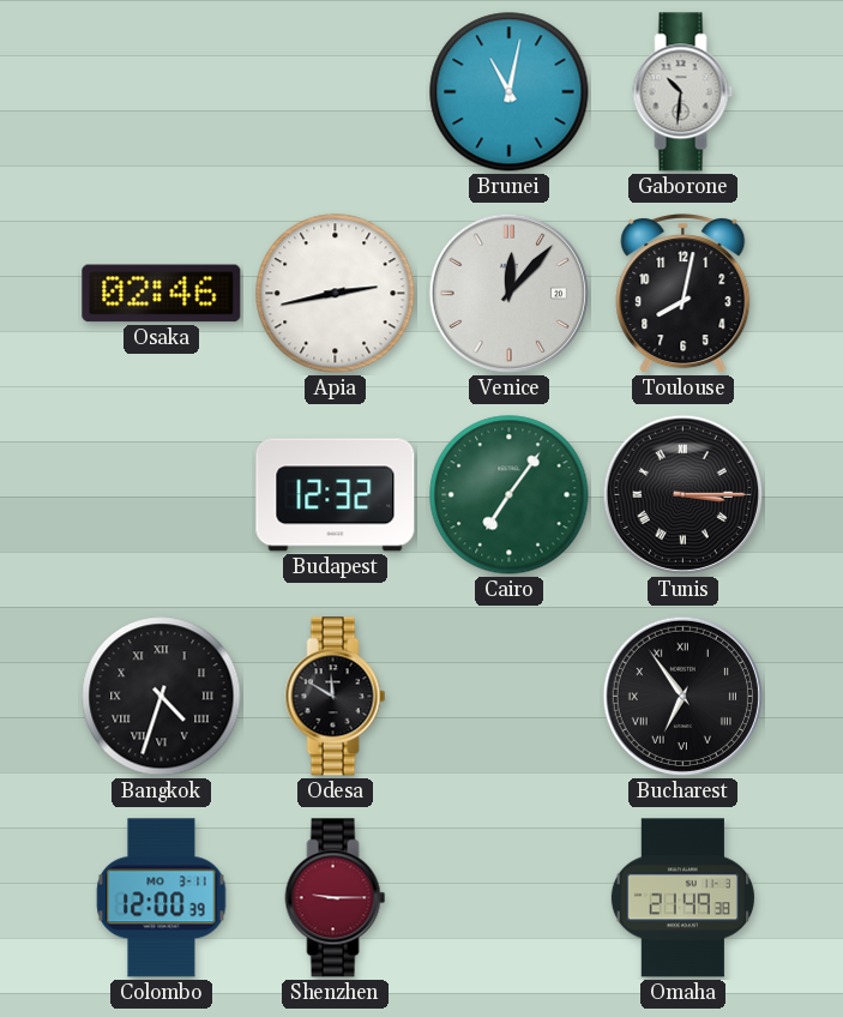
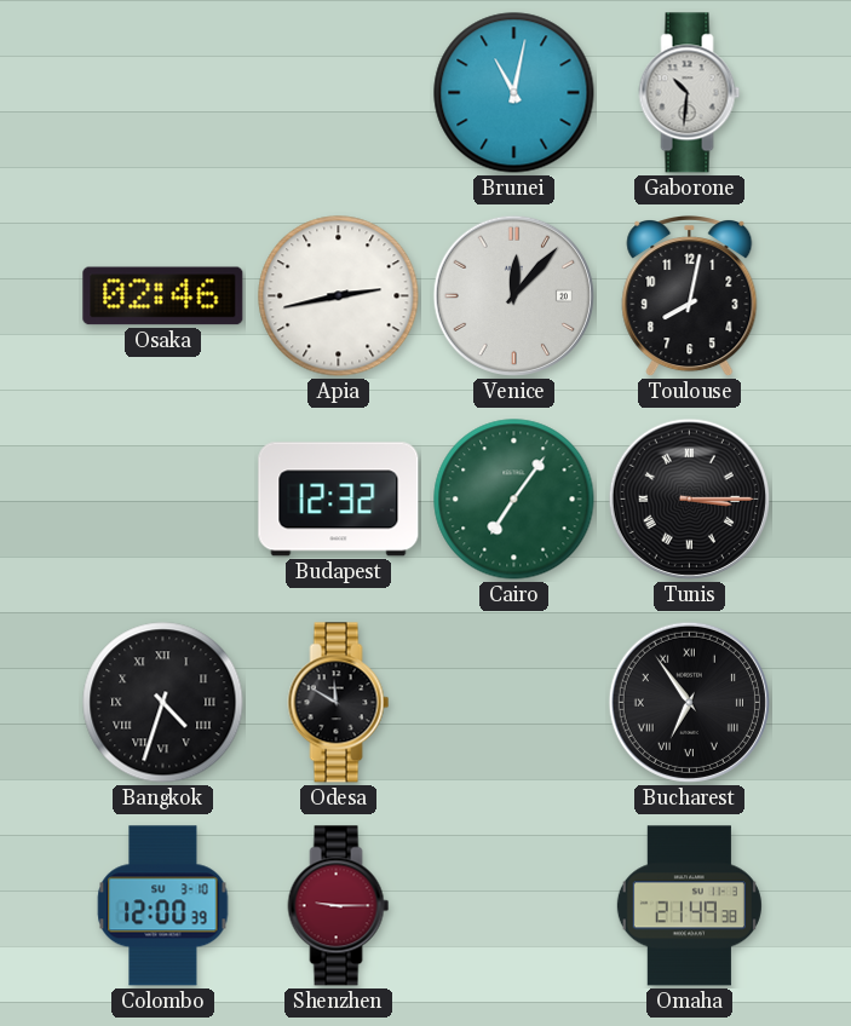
Colombo date: MO 3-11 -> SU 3-10 (163, 906)
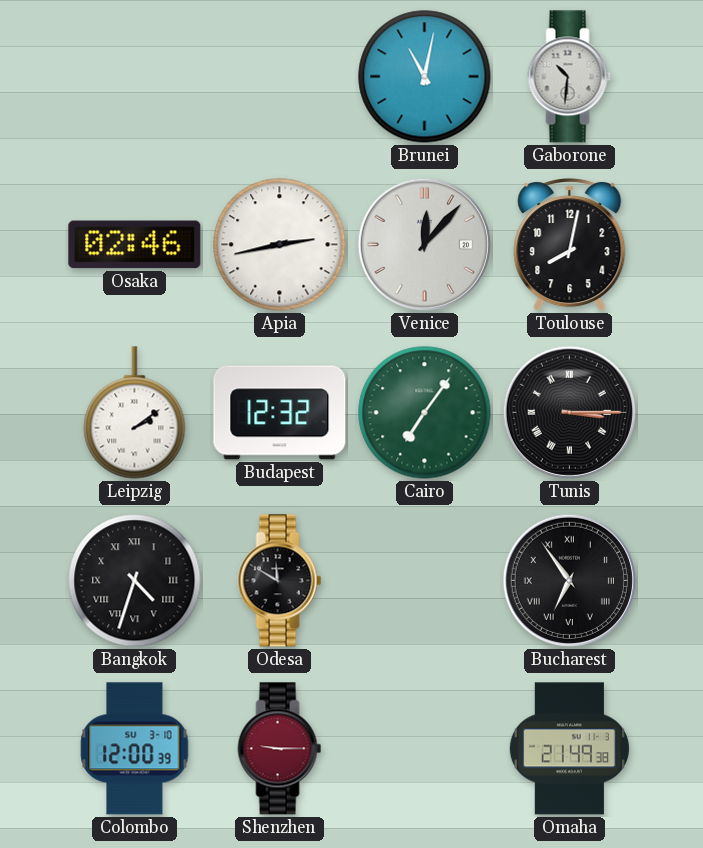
Leipzig: none -> 2:09 (135, 413)
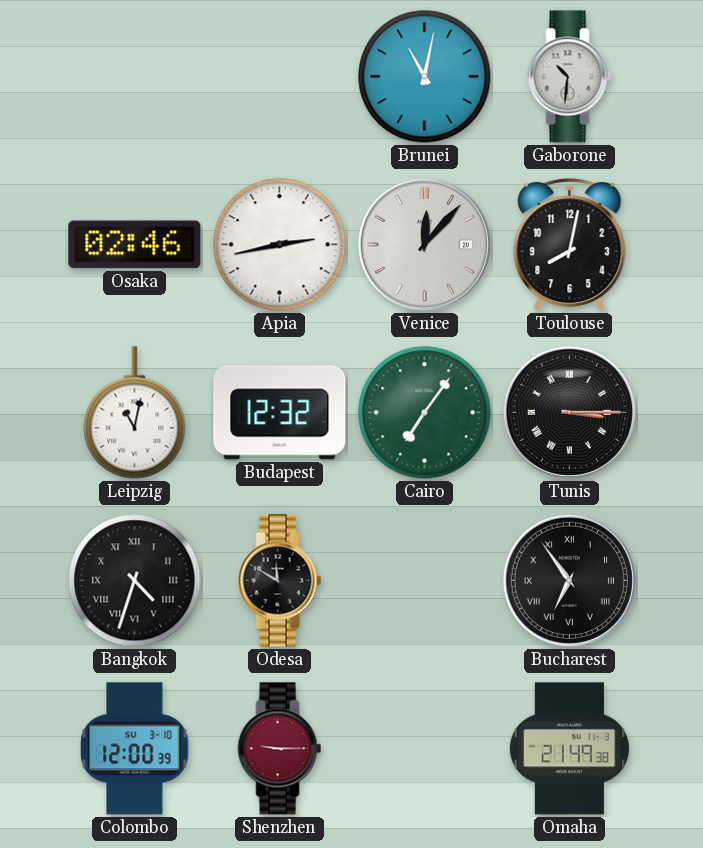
Leipzig: 2:09 -> 11:02 (135, 413)
